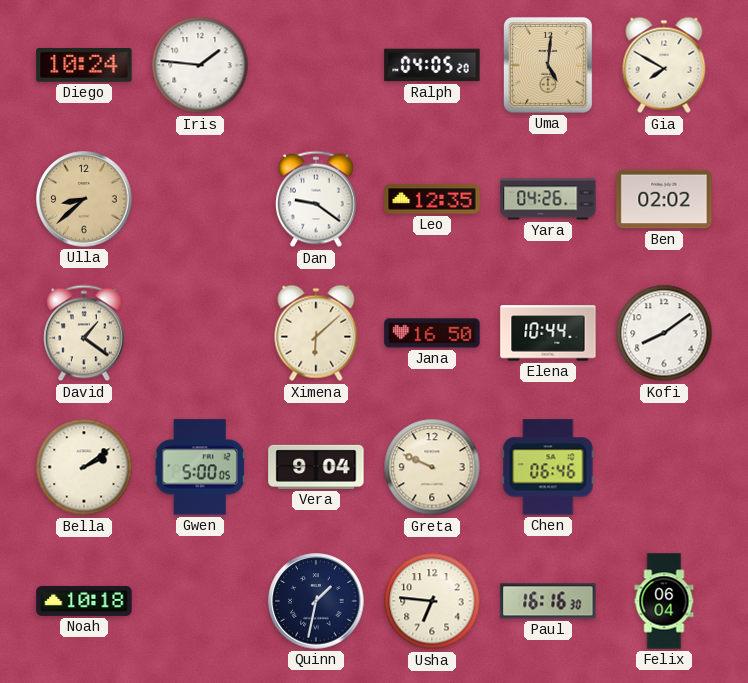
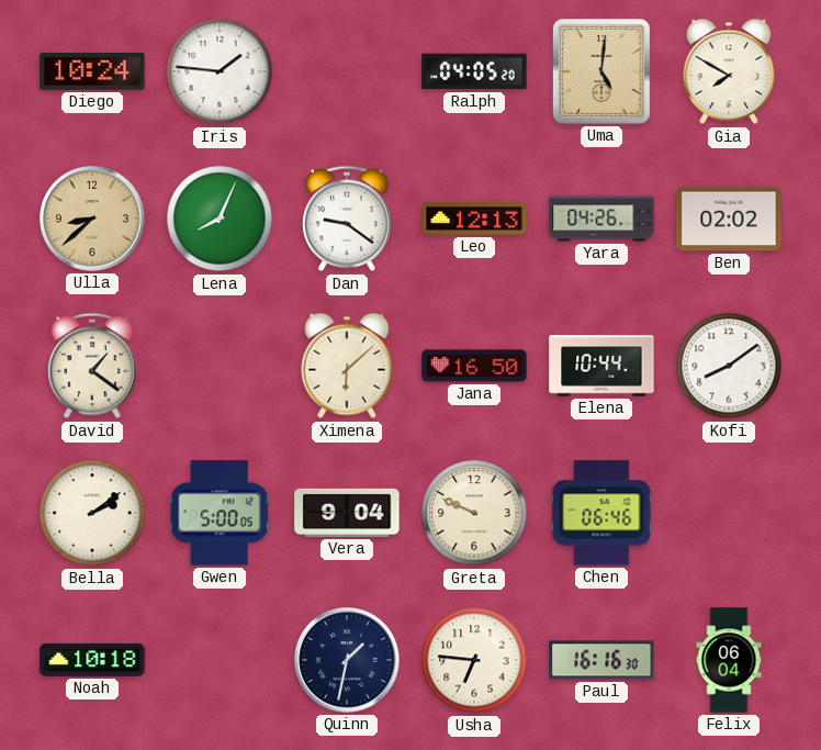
Lena: none -> 8:04 (220, 219)
Leo: 12:35 -> 12:13 (474, 219)
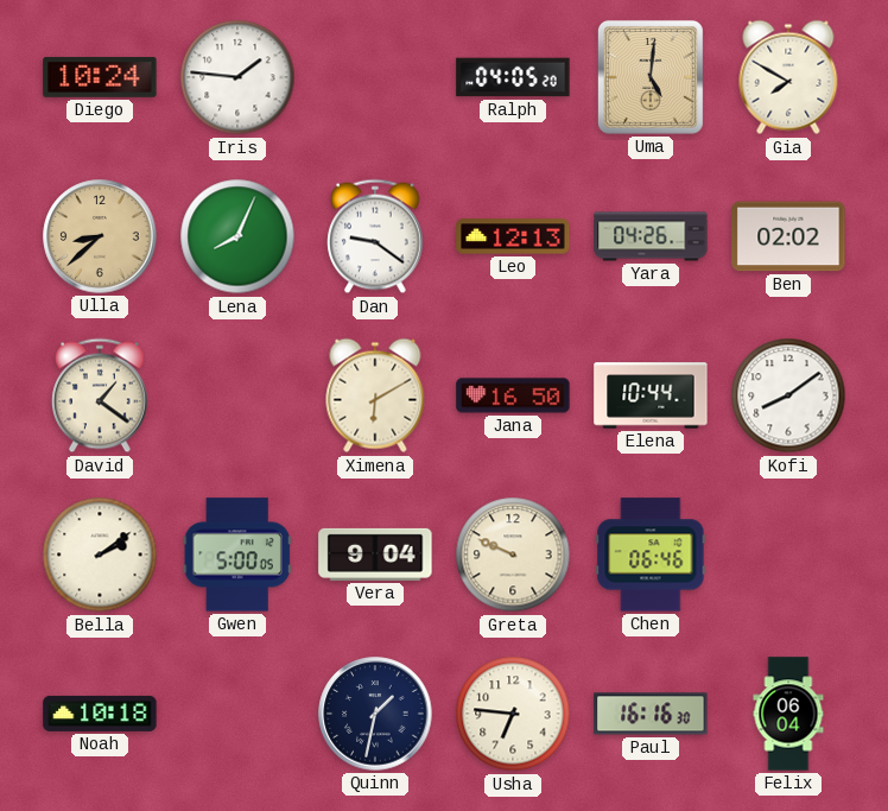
Ximena: 6:08 -> 6:10 (375, 395)
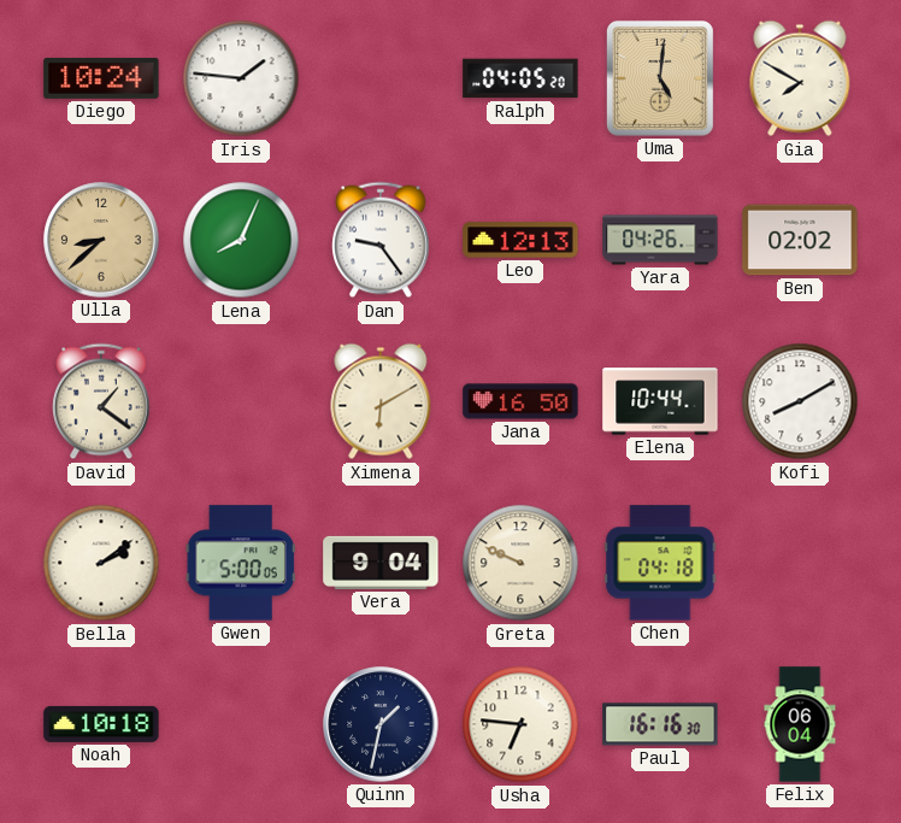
Dan: 9:21 -> 9:24 (381, 240)
Kofi: 8:09 -> 8:10 (800, 401)
Chen: 06:46 -> 04:18 (660, 563)
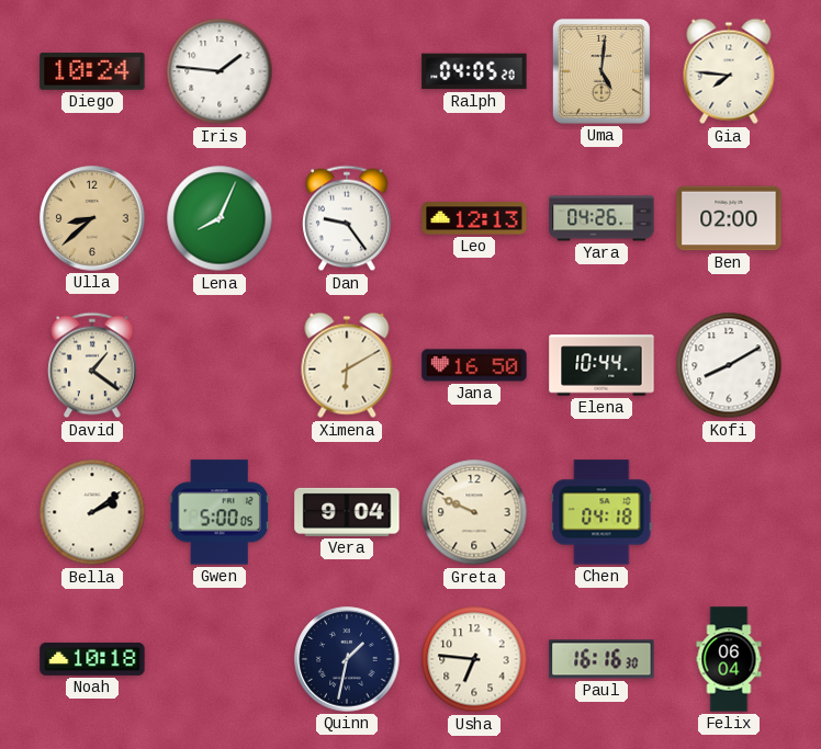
Gia: 7:50 -> 7:46 (729, 71)
Ben: 02:02 -> 02:00 (729, 218)
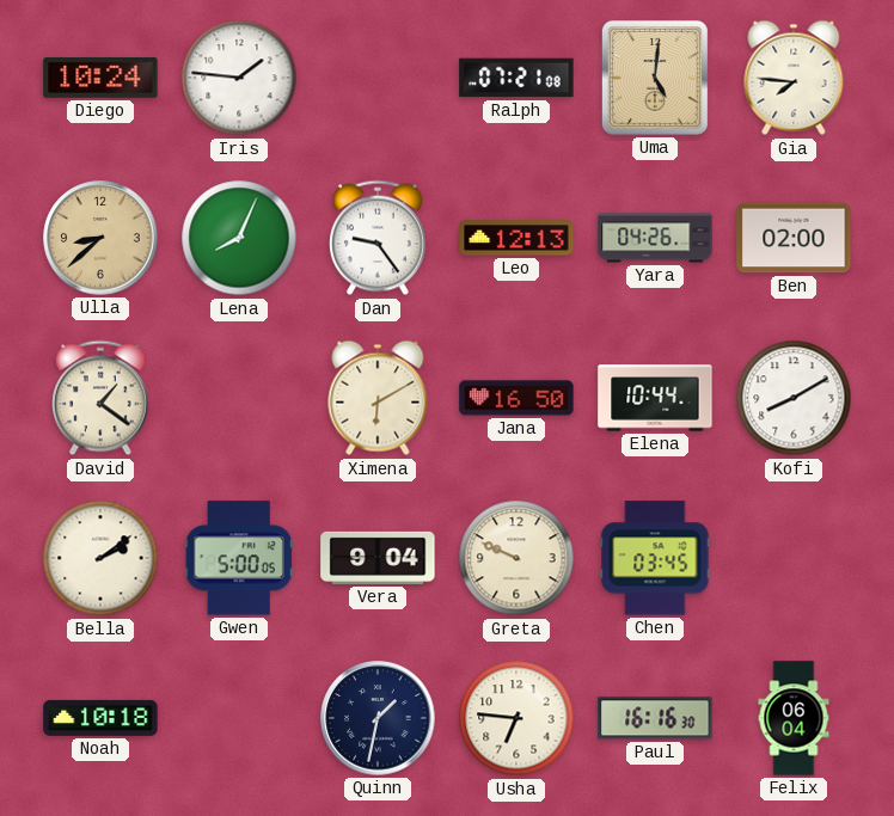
Ralph: 04:05 -> 07:21 (516, 78)
Chen: 04:18 -> 03:45 (655, 558)
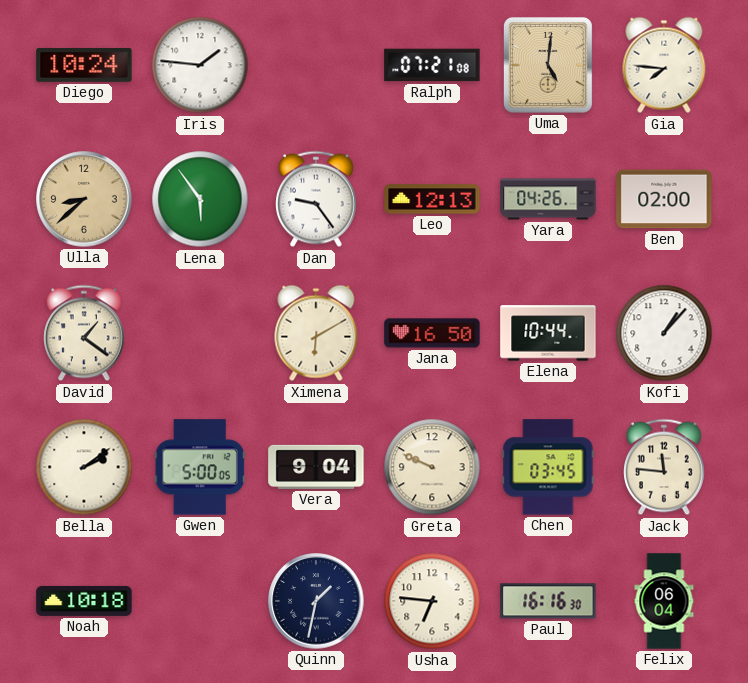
Lena: 8:04 -> 5:54 (200, 199)
Kofi: 8:10 -> 1:07 (664, 333)
Jack: none -> 11:46 (664, 467)
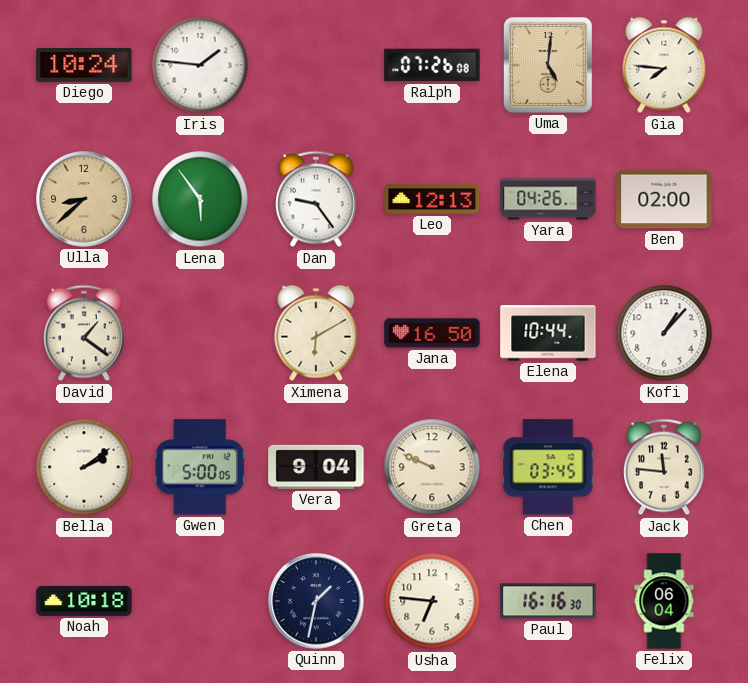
Ralph: 07:21 -> 07:26 (432, 65)
